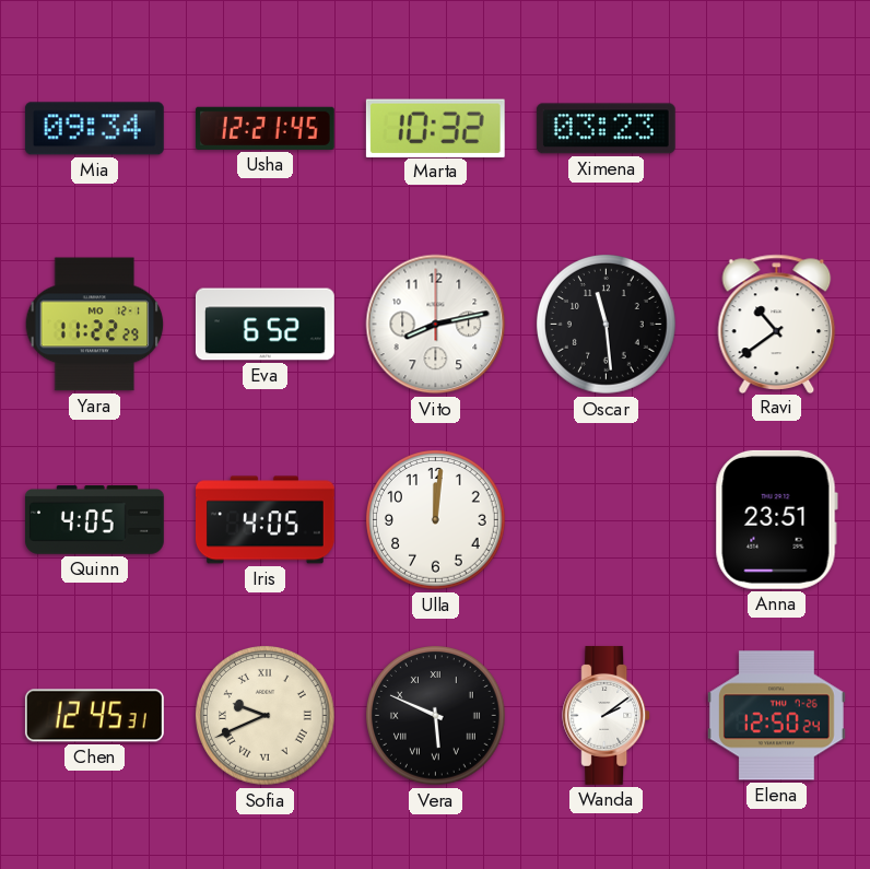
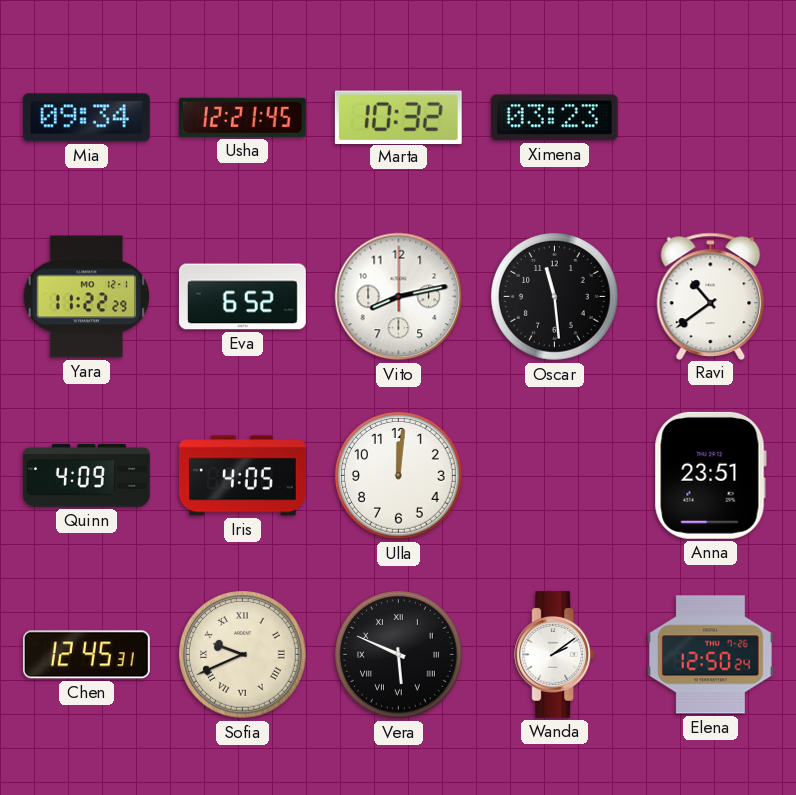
Quinn: 4:05 -> 4:09 (86, 476)
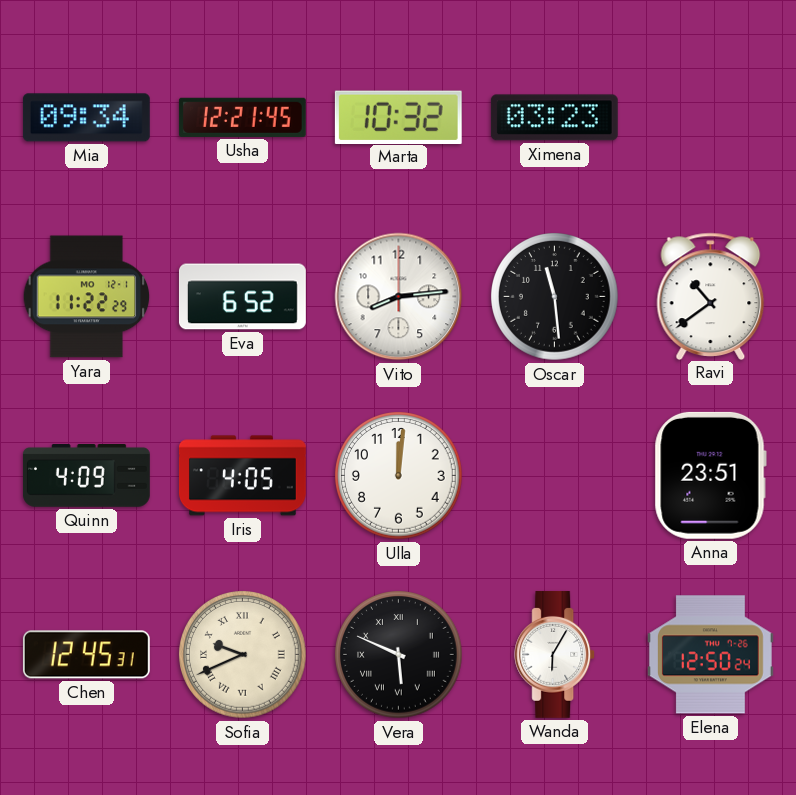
Vito: 8:13 -> 8:14 (399, 297)
Wanda: 2:09 -> 6:05 (555, 654)
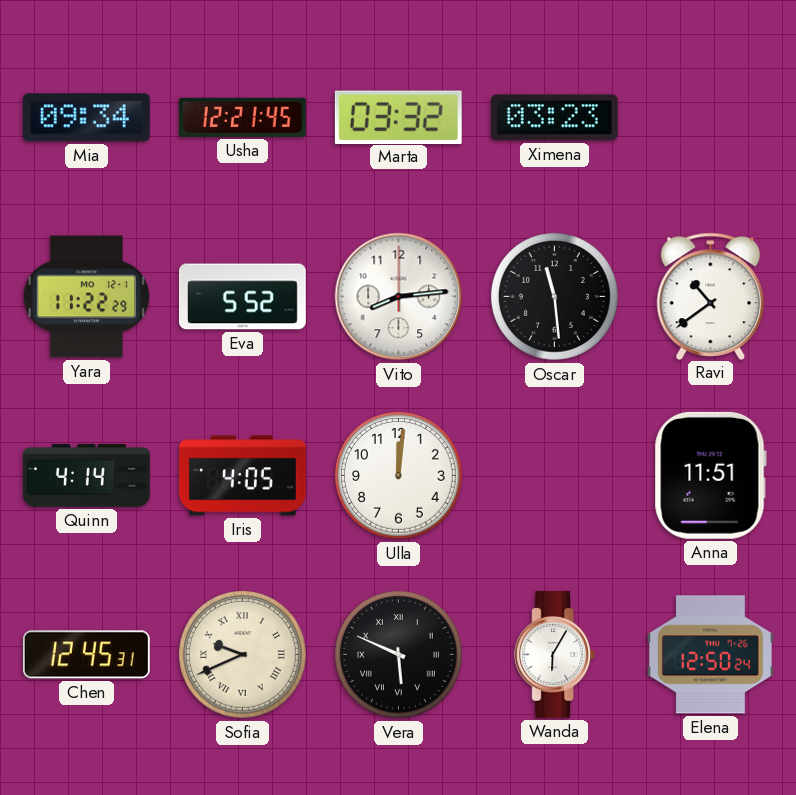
Marta: 10:32 -> 03:32 (398, 117)
Eva: 6:52 -> 5:52 (243, 297)
Quinn: 4:09 -> 4:14 (86, 476)
Anna: 23:51 -> 11:51 (710, 475)
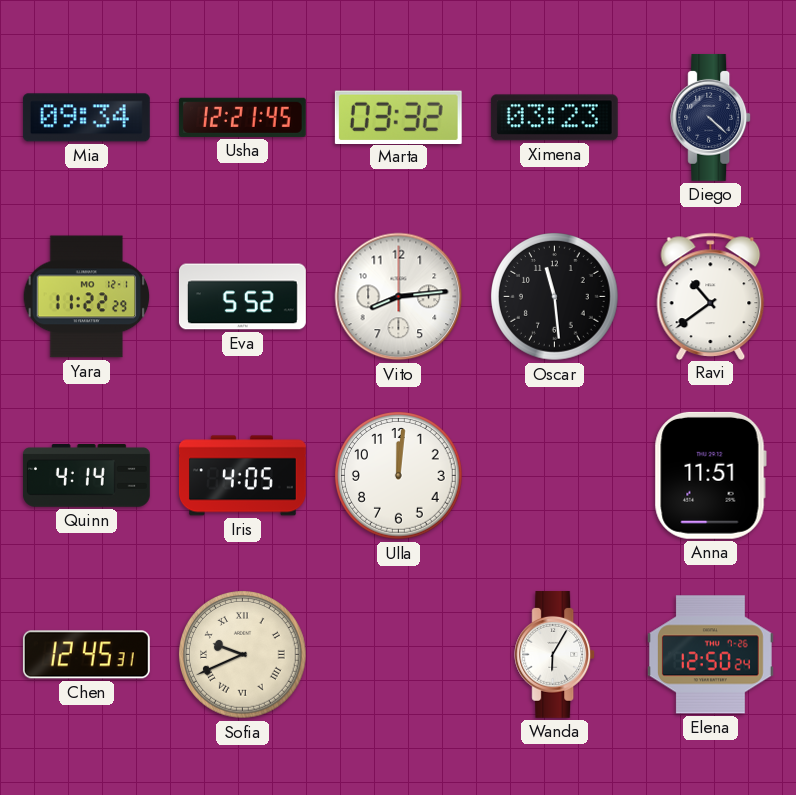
Diego: none -> 4:22 (711, 117)
Vera: 5:49 -> none (399, 655)
